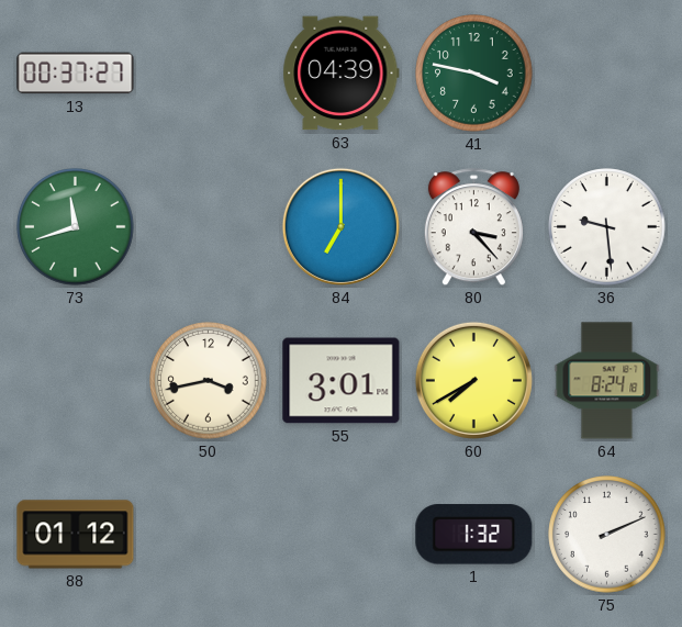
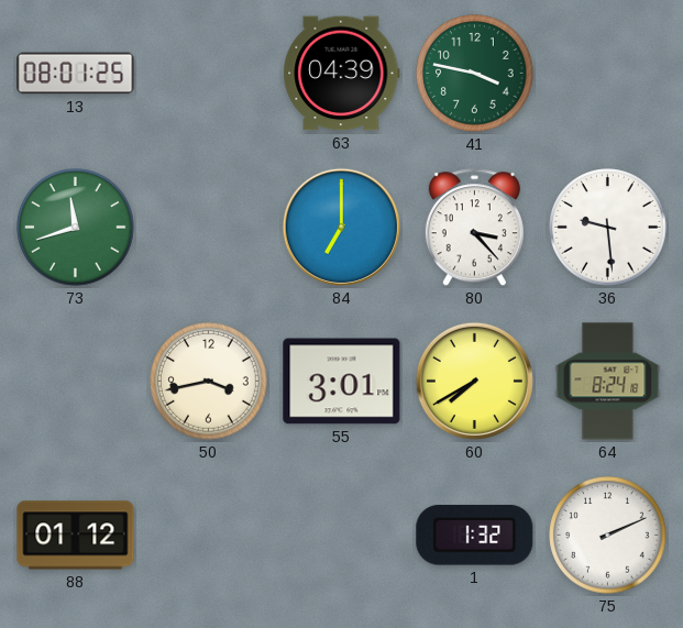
13: 00:37 -> 08:01 (76, 74)
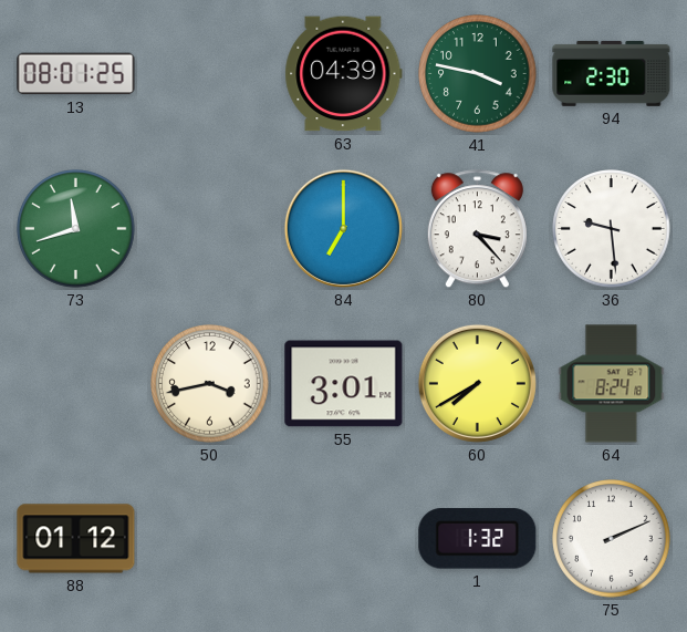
94: none -> 2:30 (612, 73)
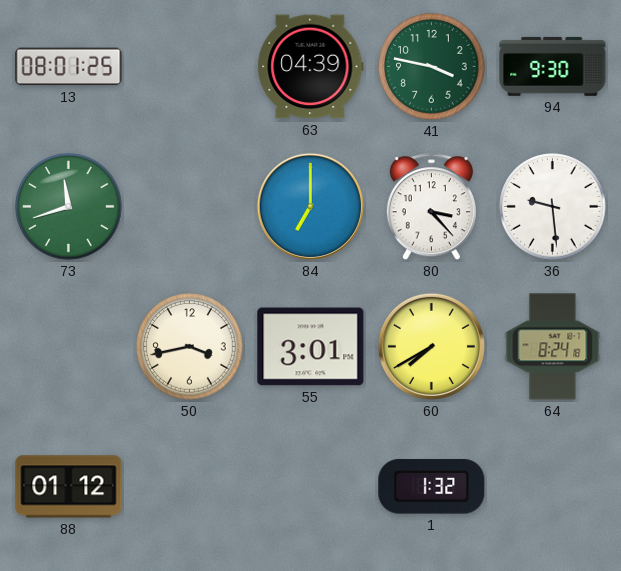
94: 2:30 -> 9:30 (553, 66)
75: 2:11 -> none (612, 539)
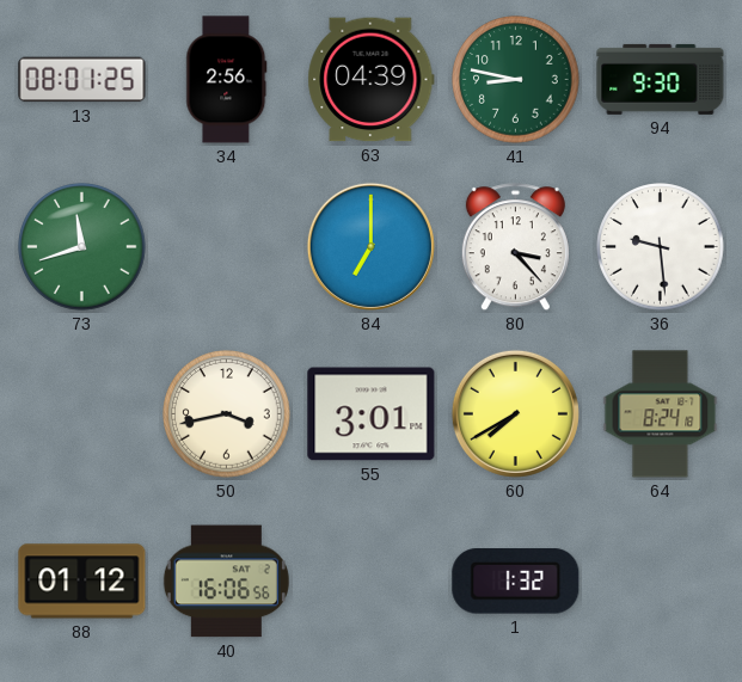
34: none -> 2:56 (227, 80)
41: 3:47 -> 8:47 (516, 80)
40: none -> 16:06 (226, 582)
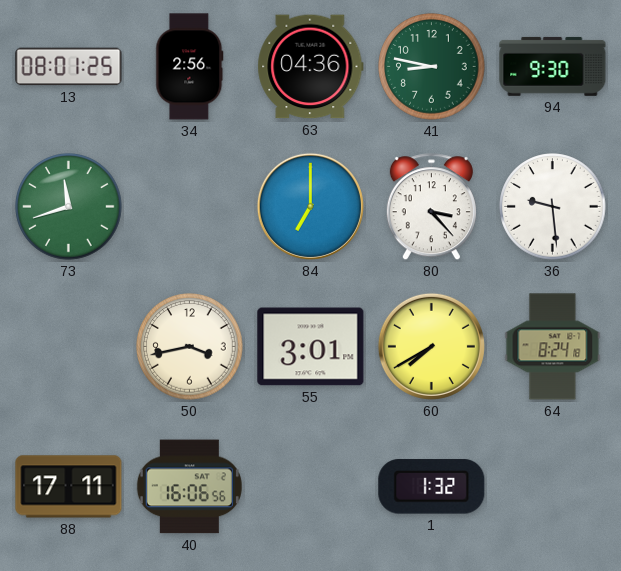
63: 04:39 -> 04:36 (311, 67)
88: 01:12 -> 17:11 (69, 487)
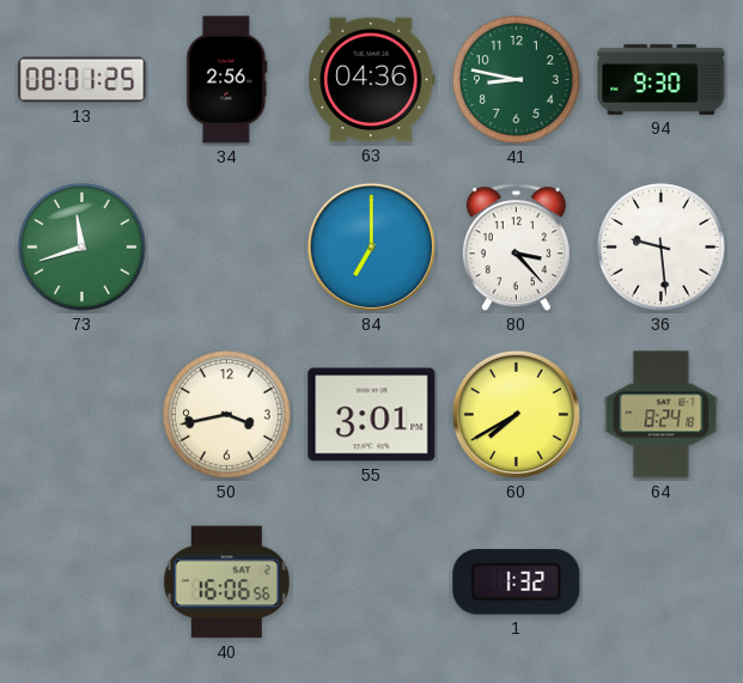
88: 17:11 -> none (69, 487)
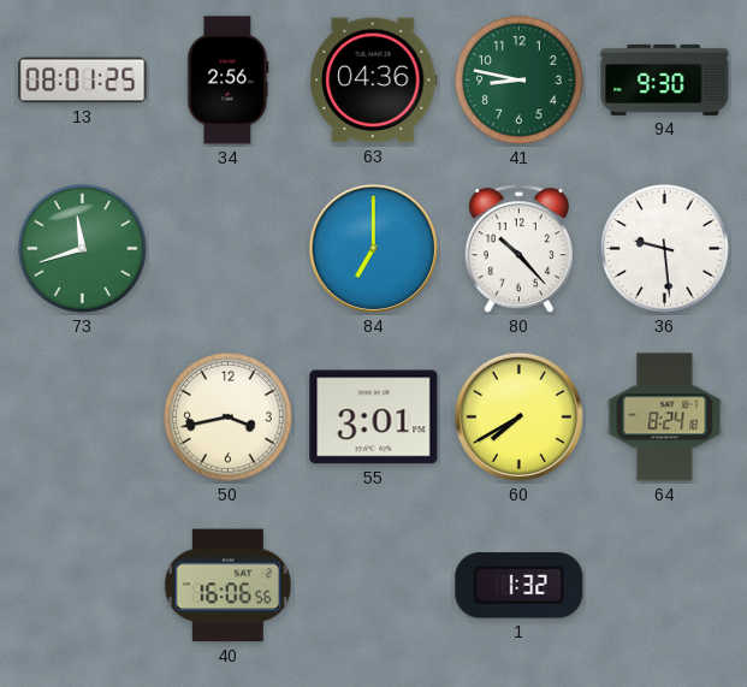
80: 3:23 -> 10:23 (518, 249)
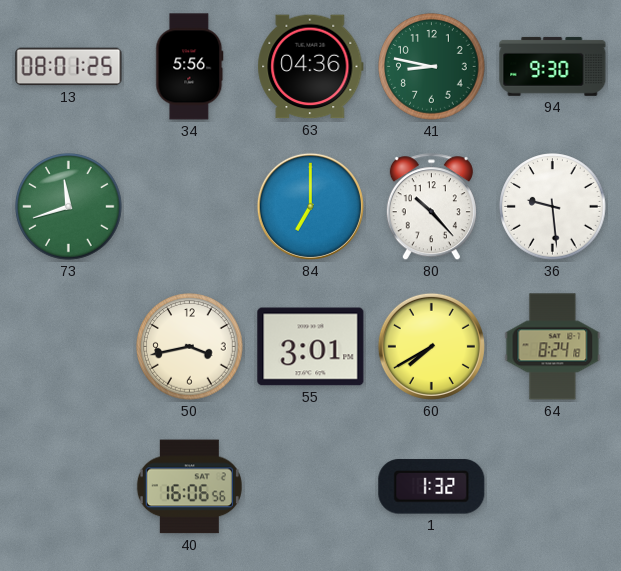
34: 2:56 -> 5:56 (190, 67)
